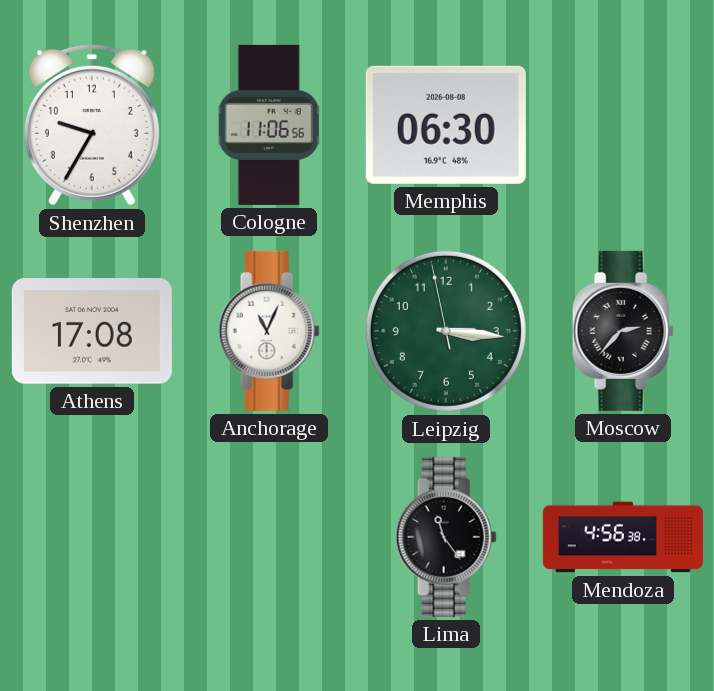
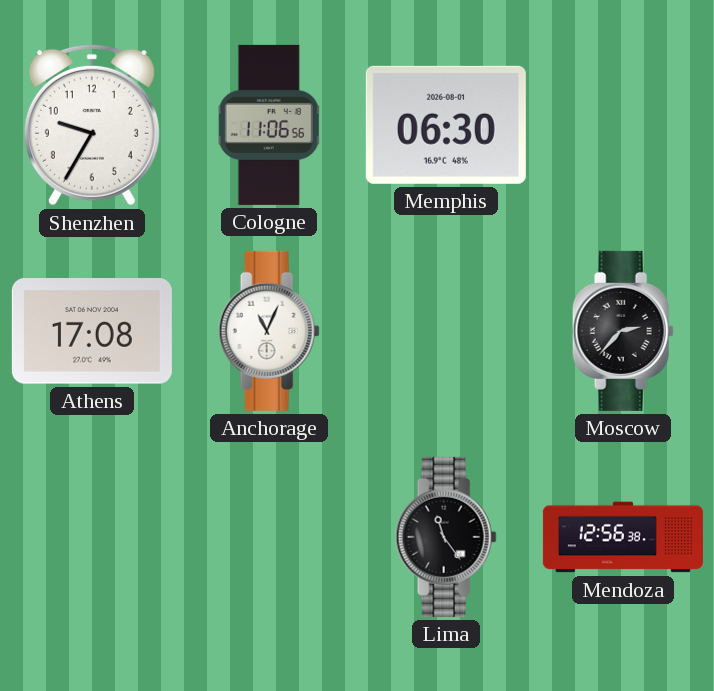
Memphis date: 2026-08-08 -> 2026-08-01 (446, 125)
Leipzig: 3:15 -> none (446, 331)
Mendoza: 4:56 -> 12:56 (623, 537)
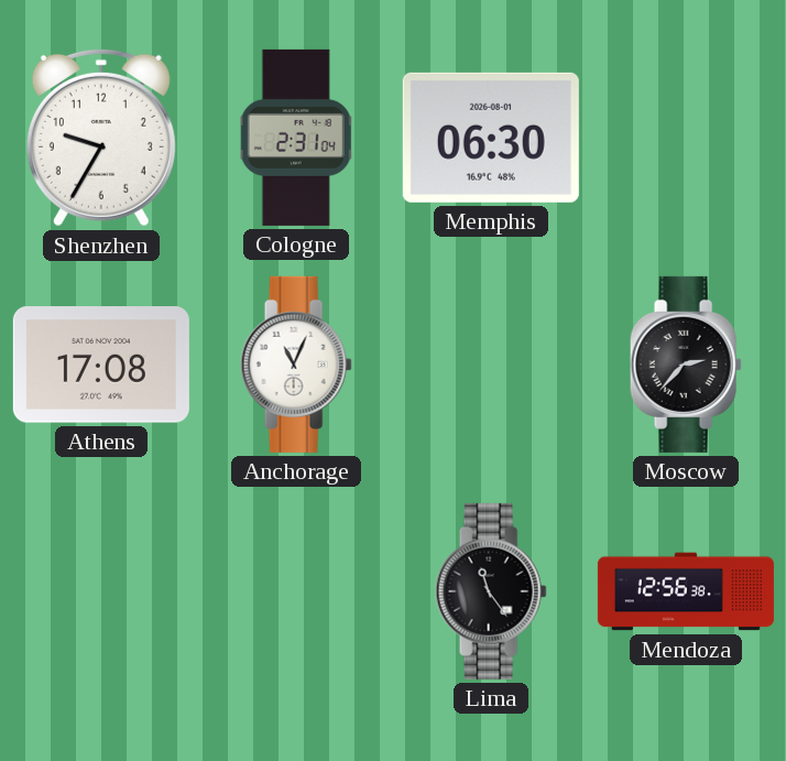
Cologne: 11:06 -> 2:31 (296, 138)
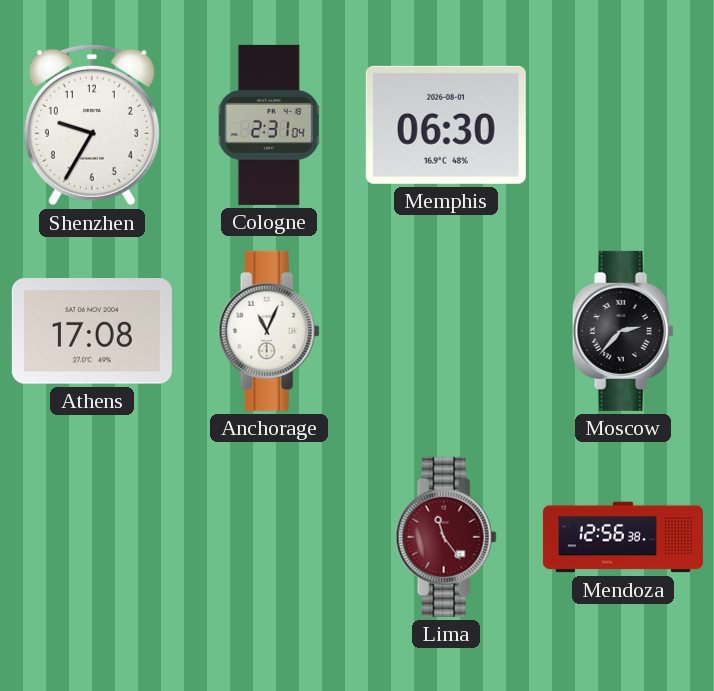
Lima dial: black -> burgundy (446, 537)
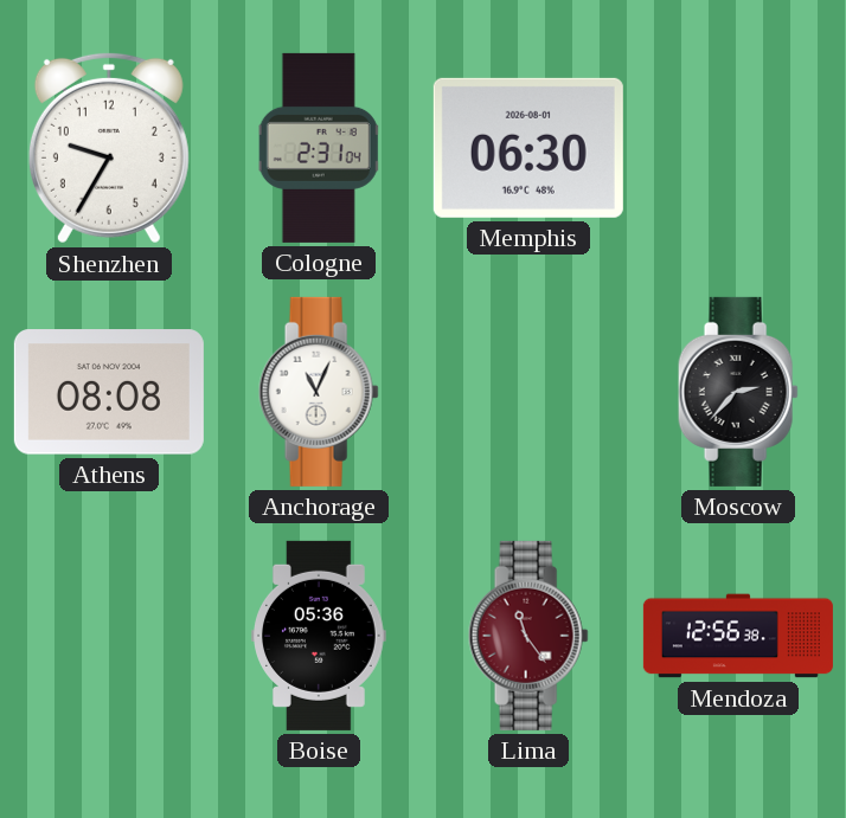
Athens: 17:08 -> 08:08 (109, 392)
Boise: none -> 05:36 (320, 636)
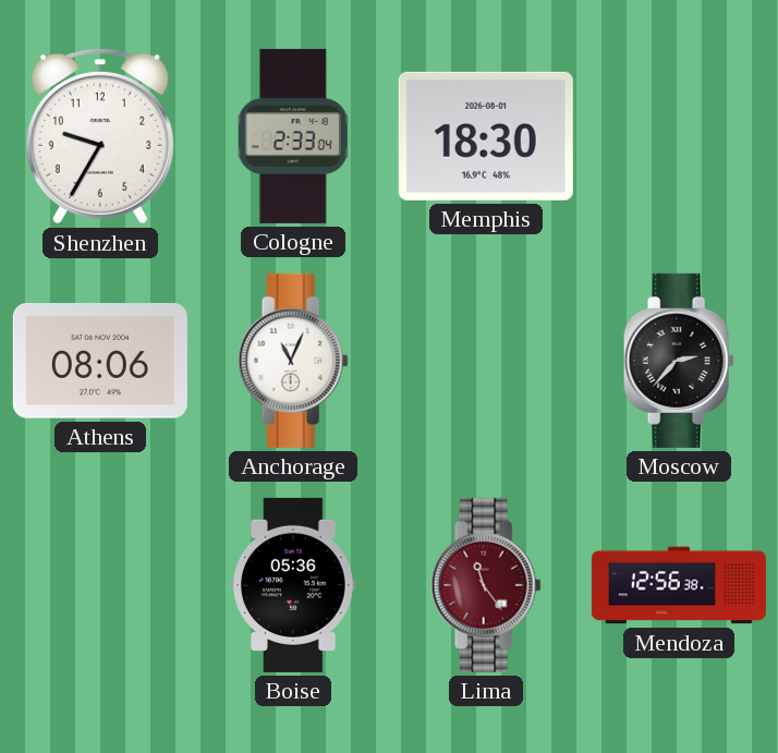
Cologne: 2:31 -> 2:33 (293, 136)
Memphis: 06:30 -> 18:30 (486, 136)
Athens: 08:08 -> 08:06 (100, 361)
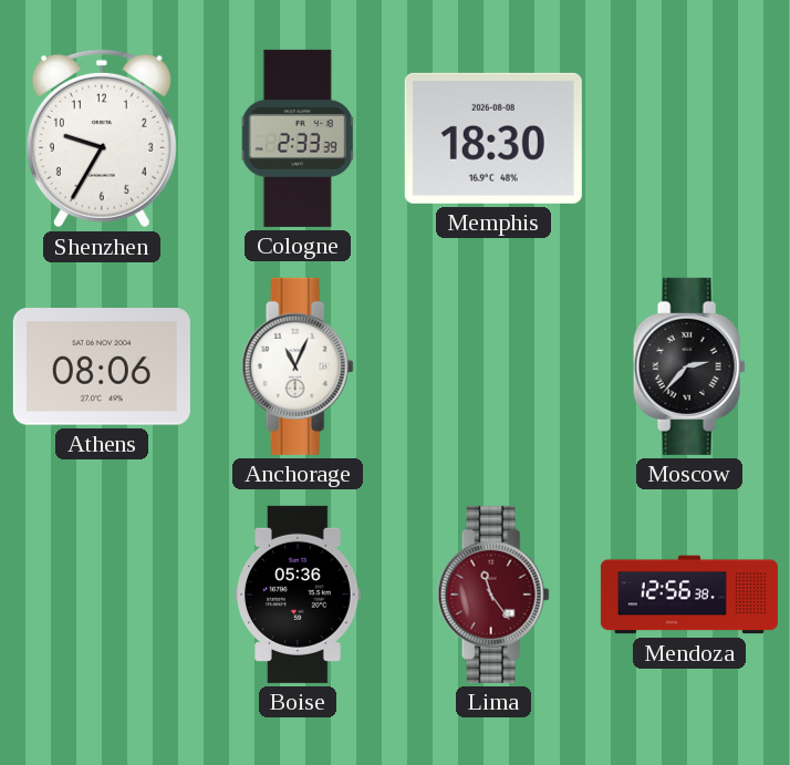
Cologne: 2:33:04 -> 2:33:39 (298, 138)
Memphis date: 2026-08-01 -> 2026-08-08 (493, 138)
